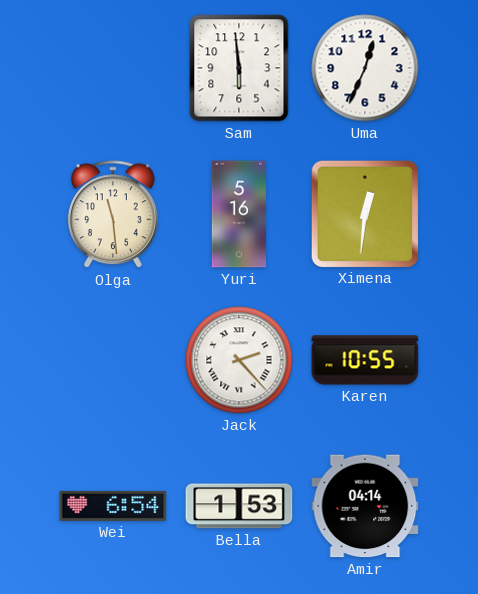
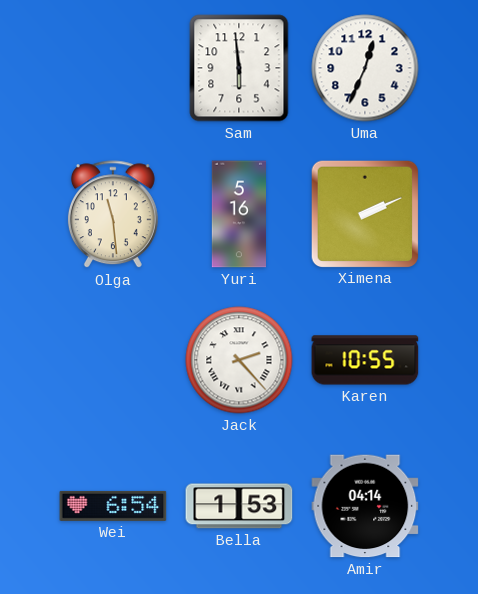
Ximena: 12:31 -> 2:11 (364, 213)
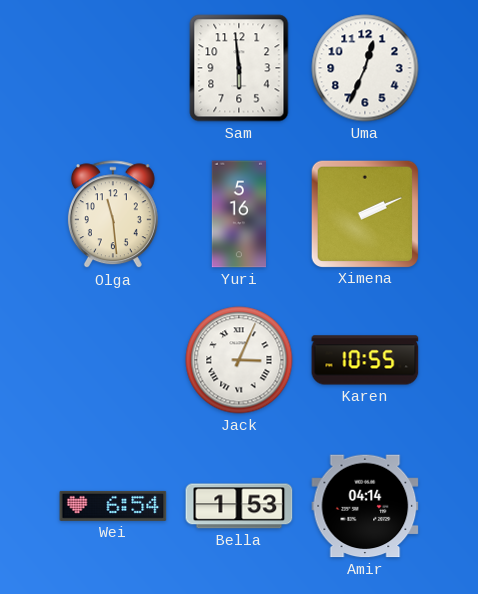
Jack: 2:23 -> 3:04 (239, 360)
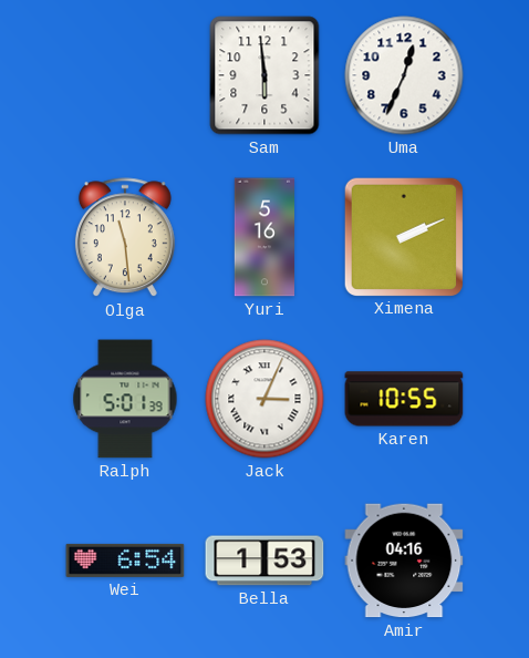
Ralph: none -> 5:01 (125, 399)
Amir: 04:14 -> 04:16 (404, 561)
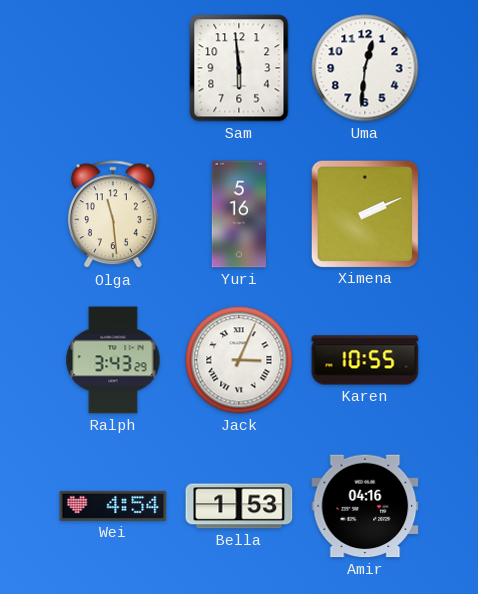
Uma: 12:34 -> 12:31 (365, 68)
Ralph: 5:01 -> 3:43 (113, 360)
Wei: 6:54 -> 4:54 (113, 506)
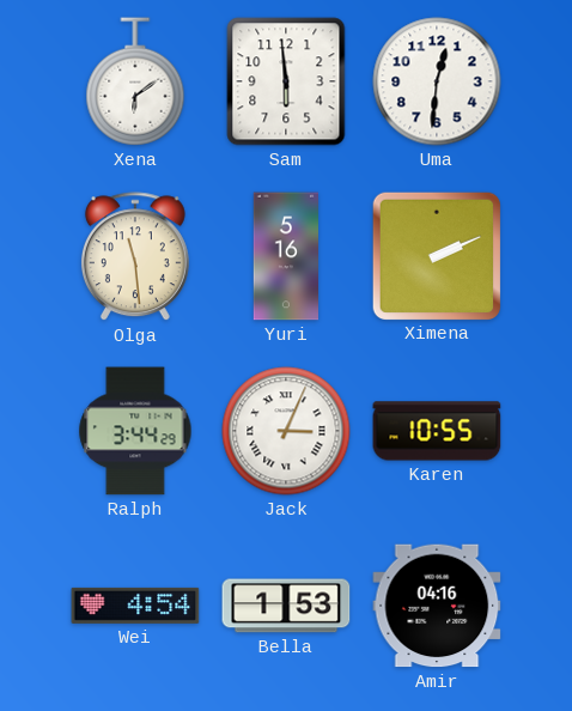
Xena: none -> 6:09 (135, 81)
Ralph: 3:43 -> 3:44 (135, 431)
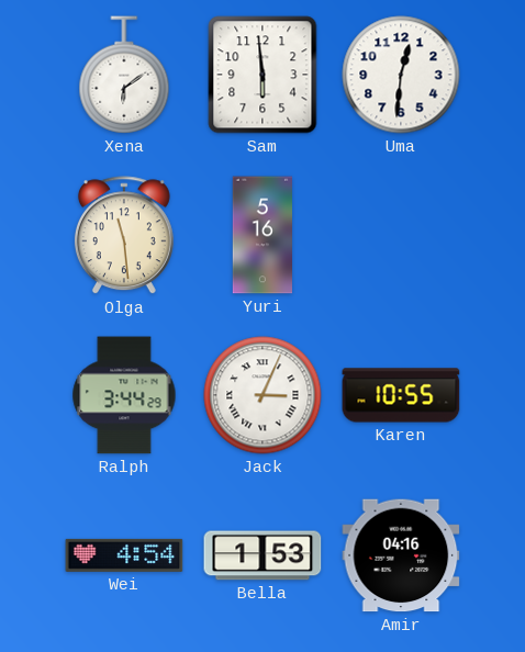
Ximena: 2:11 -> none (436, 255)
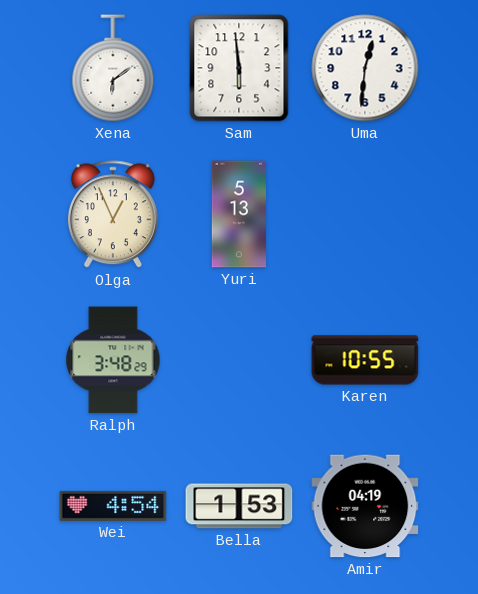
Olga: 11:29 -> 12:56 (113, 215)
Yuri: 5:16 -> 5:13 (239, 214)
Ralph: 3:44 -> 3:48 (113, 360)
Jack: 3:04 -> none (262, 395)
Amir: 04:16 -> 04:19 (365, 506)
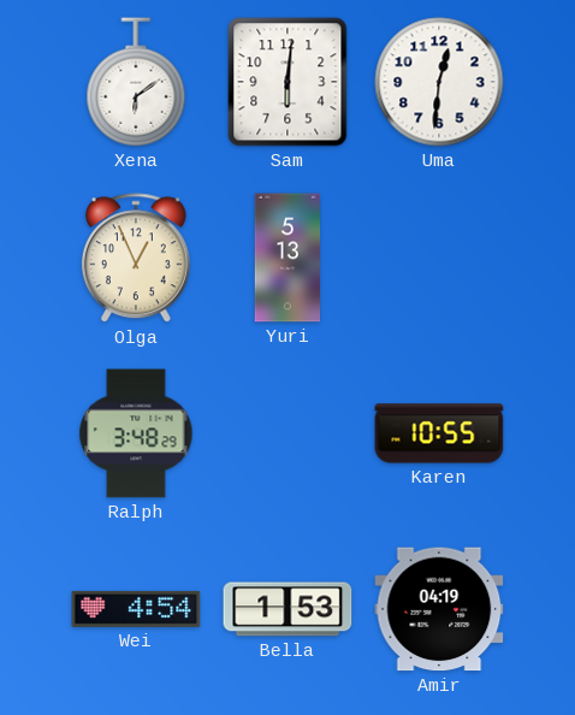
Sam: 5:59 -> 6:01 (287, 82)
